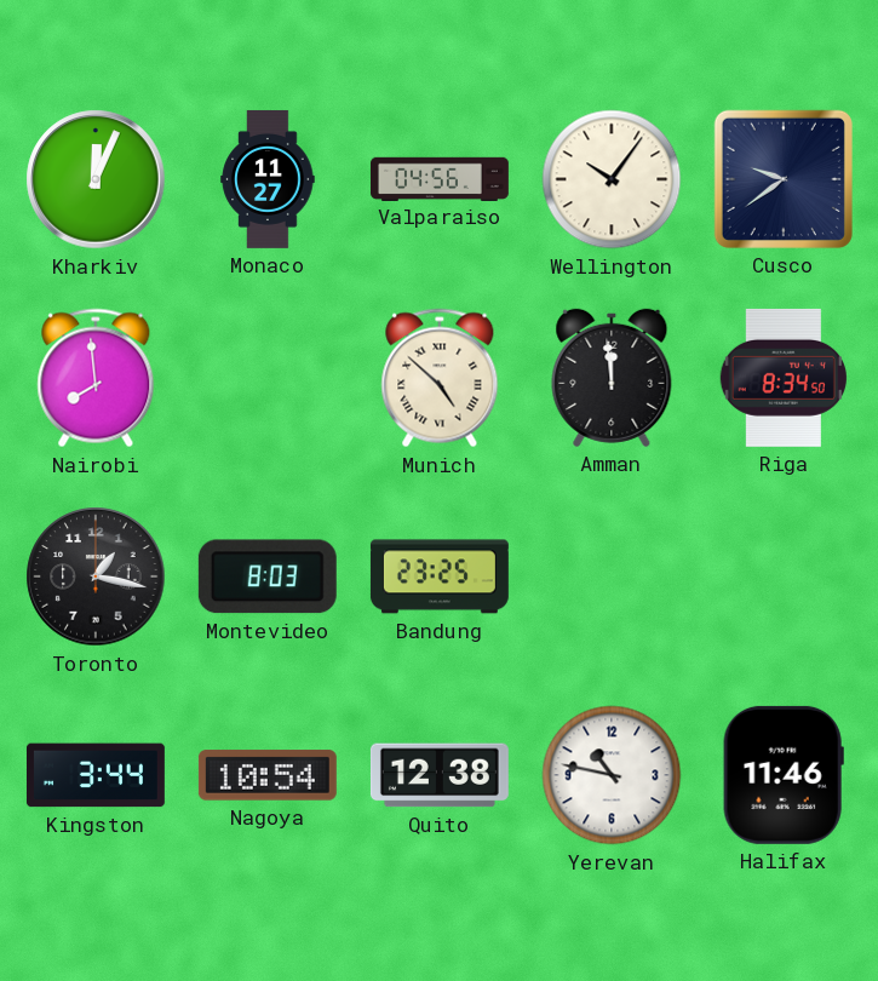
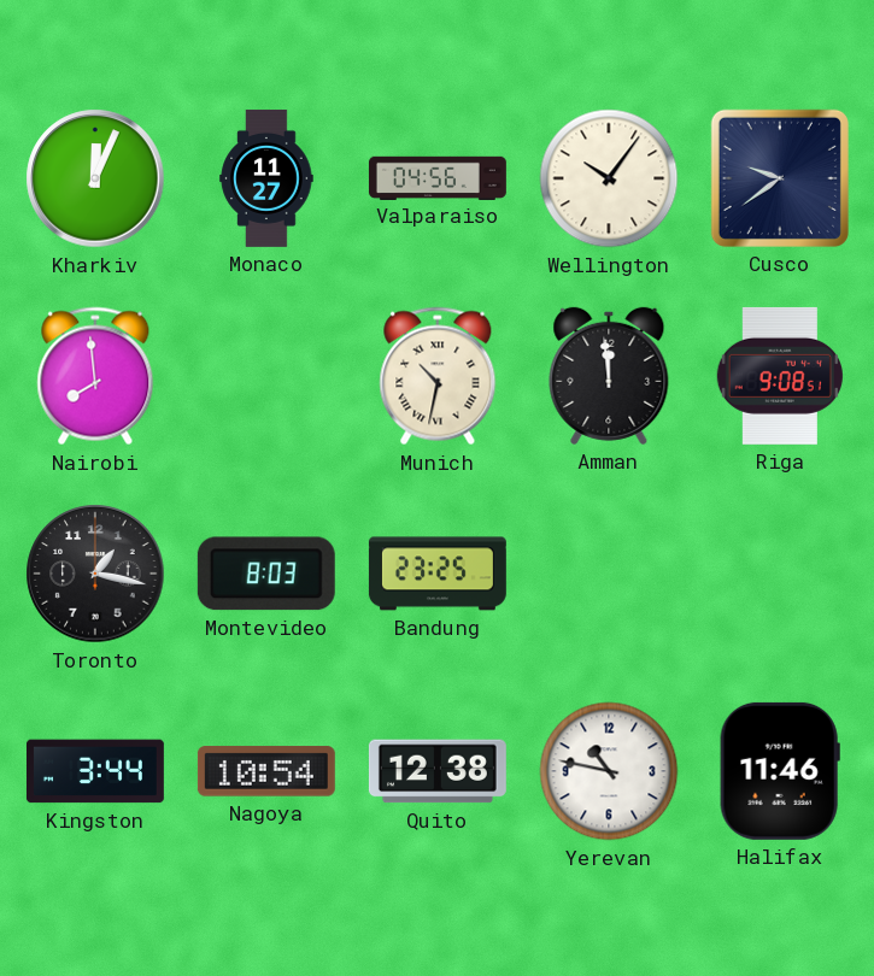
Munich: 4:52 -> 10:32 (438, 376)
Riga: 8:34 -> 9:08 (780, 376)
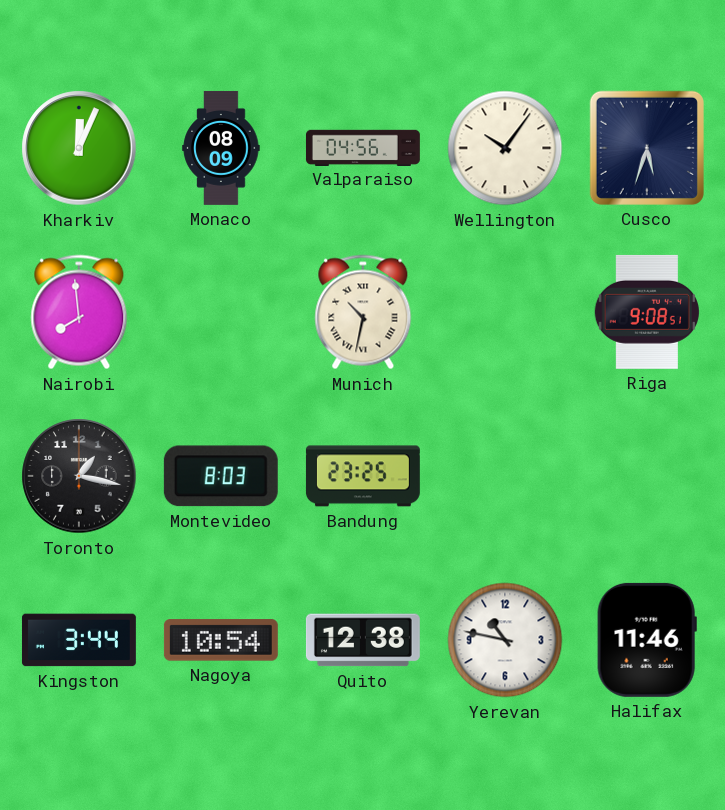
Monaco: 11:27 -> 08:09 (221, 148)
Cusco: 9:39 -> 5:33 (647, 148)
Amman: 11:59 -> none (609, 376)
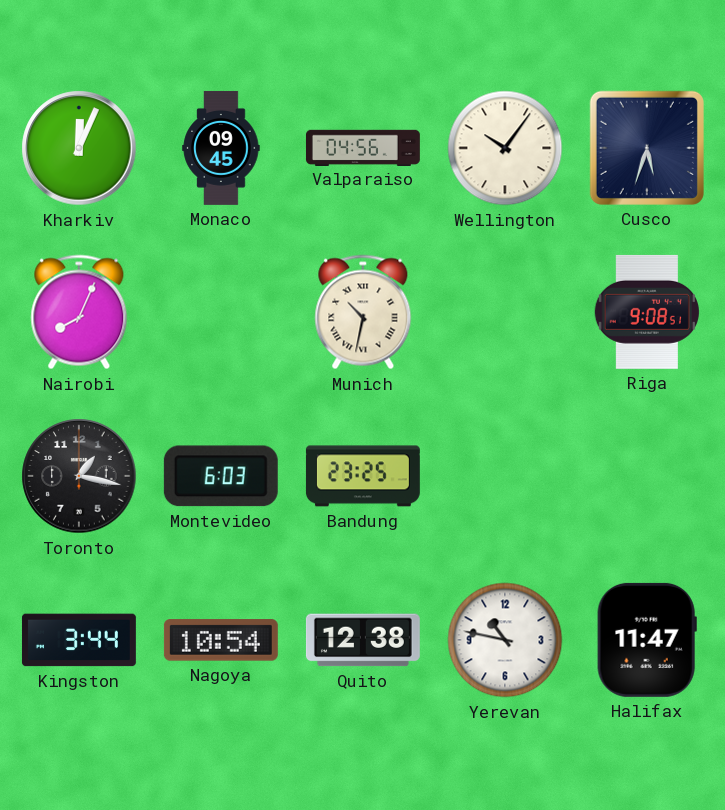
Monaco: 08:09 -> 09:45 (221, 148)
Nairobi: 7:59 -> 8:04 (79, 312)
Montevideo: 8:03 -> 6:03 (221, 476)
Halifax: 11:46 -> 11:47 (647, 640)
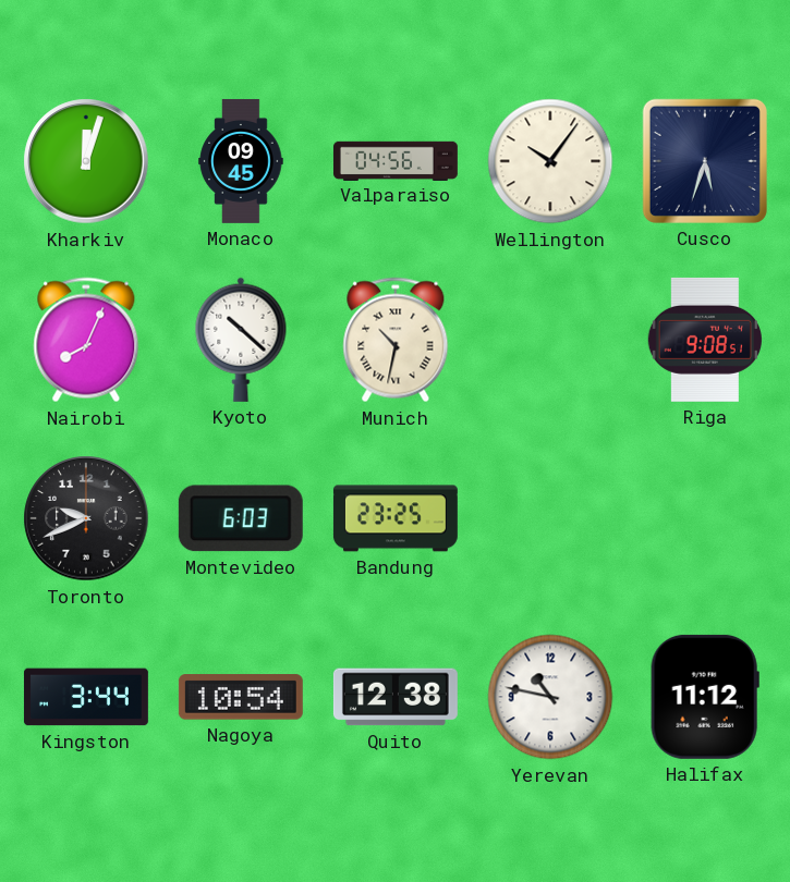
Kharkiv: 12:04 -> 12:03 (86, 161)
Kyoto: none -> 10:22 (241, 340)
Toronto: 1:17 -> 9:41 (86, 518)
Halifax: 11:47 -> 11:12 (705, 697)
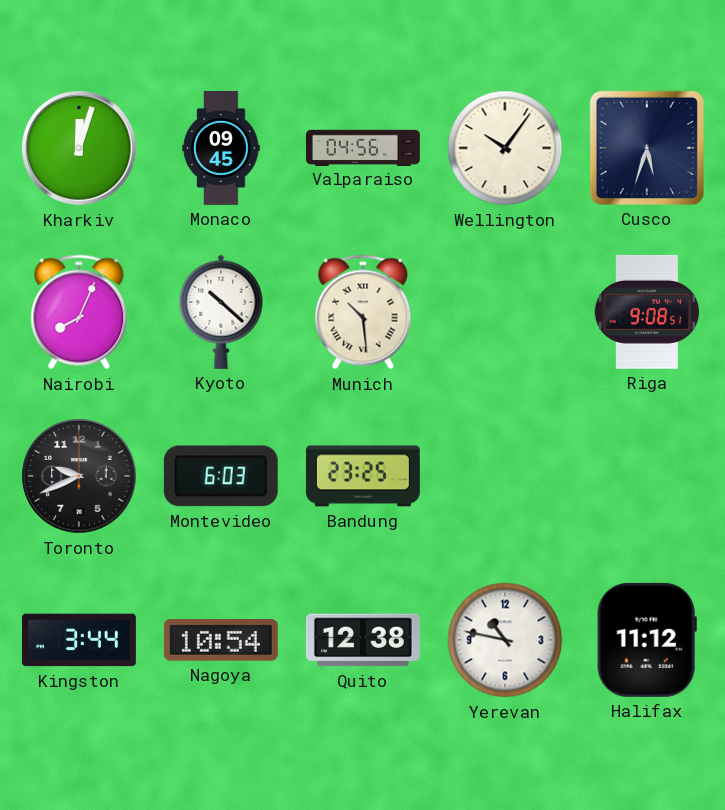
Munich: 10:32 -> 10:29 (363, 312)
